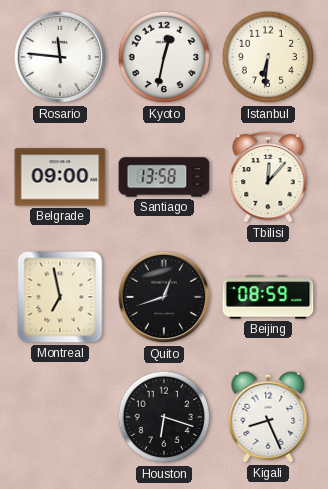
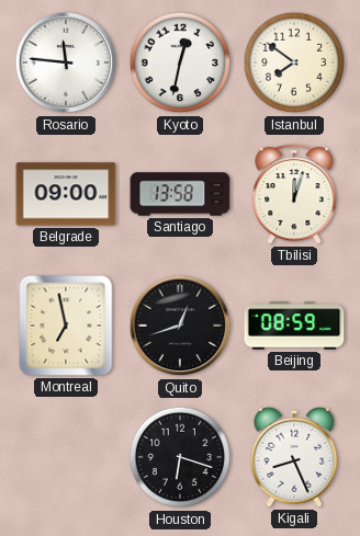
Istanbul: 6:31 -> 7:51 (294, 62)
Tbilisi: 12:07 -> 12:03 (294, 194)
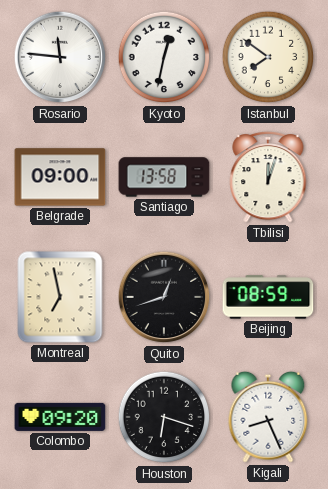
Colombo: none -> 09:20 (60, 417)
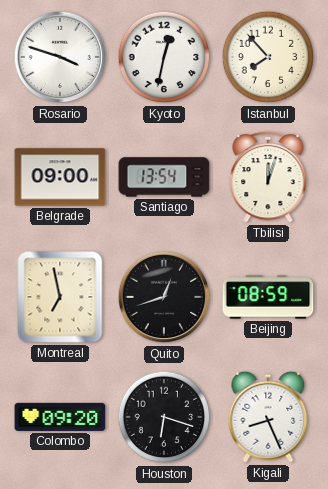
Rosario: 11:46 -> 3:48 (60, 57)
Istanbul: 7:51 -> 7:53 (268, 57)
Santiago: 13:58 -> 13:54 (164, 177)
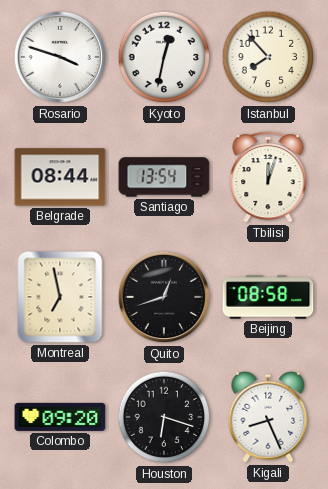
Belgrade: 09:00 -> 08:44 (60, 177)
Beijing: 08:59 -> 08:58 (268, 297)
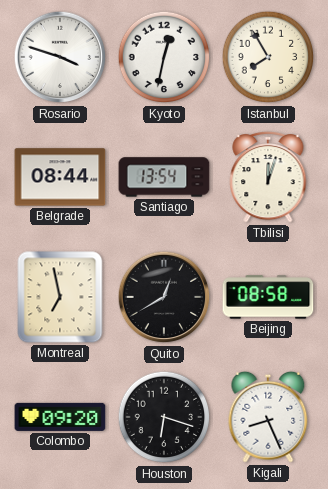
Istanbul: 7:53 -> 7:55 (268, 57)
Quito: 12:42 -> 12:40 (164, 297)
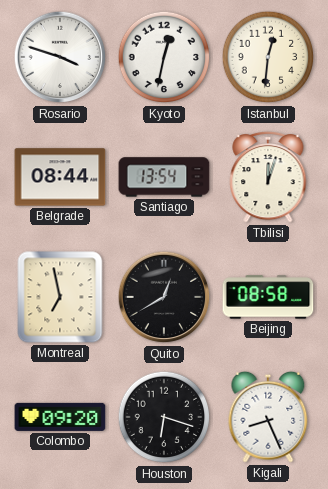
Istanbul: 7:55 -> 12:31 (268, 57)
